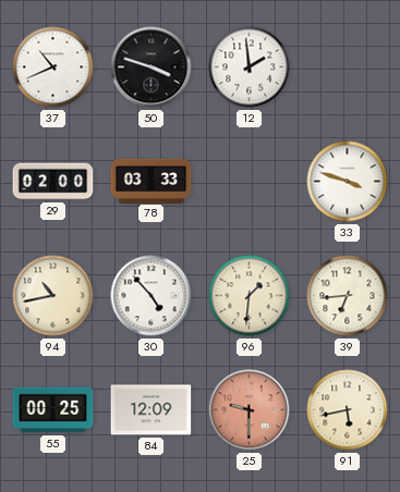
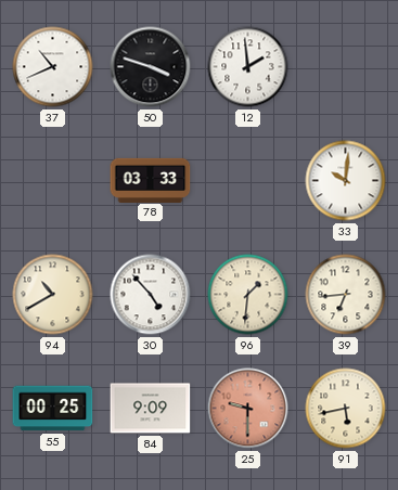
29: 02:00 -> none (53, 182)
33: 3:48 -> 10:01 (346, 181)
94: 10:43 -> 10:40 (53, 295)
84: 12:09 -> 9:09 (151, 409)
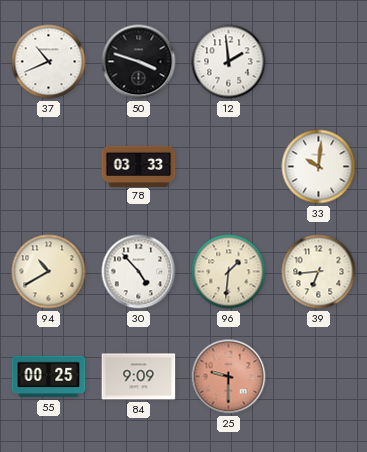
91: 5:43 -> none (346, 409)
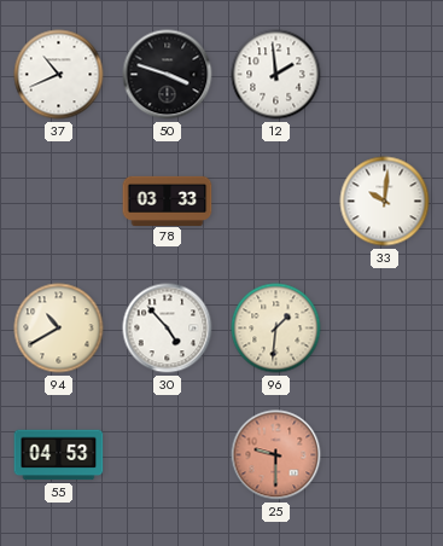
39: 6:44 -> none (319, 272)
55: 00:25 -> 04:53 (59, 455)
84: 9:09 -> none (139, 377)
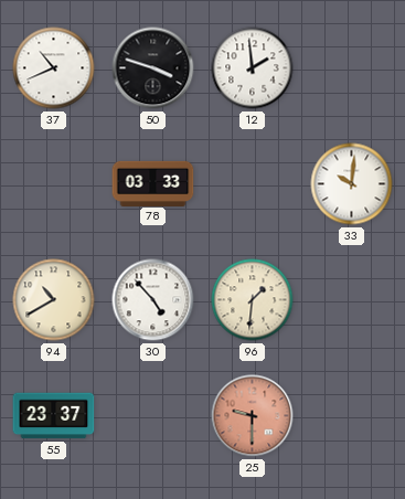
55: 04:53 -> 23:37 (54, 416)
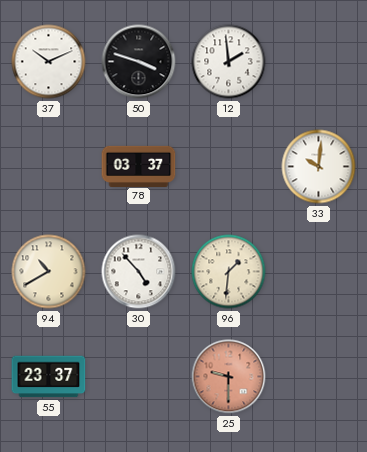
37: 10:41 -> 10:11 (49, 62)
78: 03:33 -> 03:37 (139, 166)
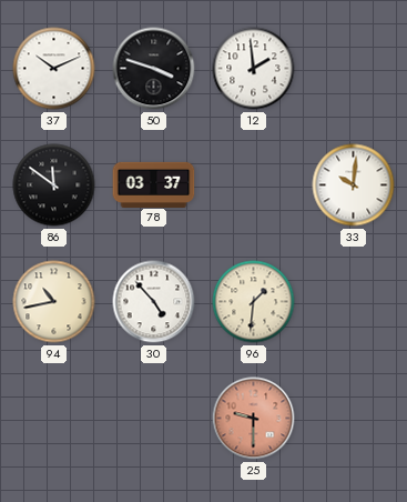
86: none -> 11:51 (54, 185)
94: 10:40 -> 10:43 (54, 302)
55: 23:37 -> none (49, 377)
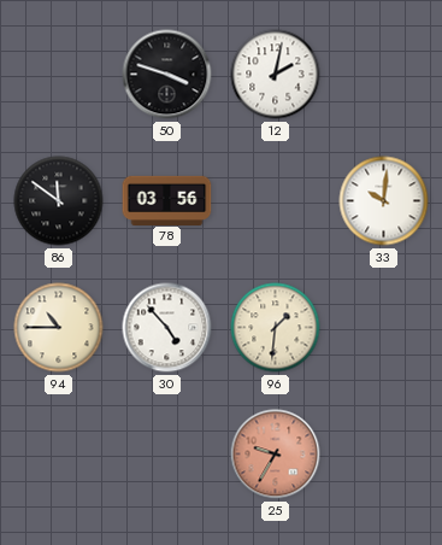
37: 10:11 -> none (54, 69)
12: 1:59 -> 2:02 (276, 75)
78: 03:37 -> 03:56 (167, 200)
94: 10:43 -> 10:45 (59, 328)
25: 9:30 -> 9:35 (276, 455)
